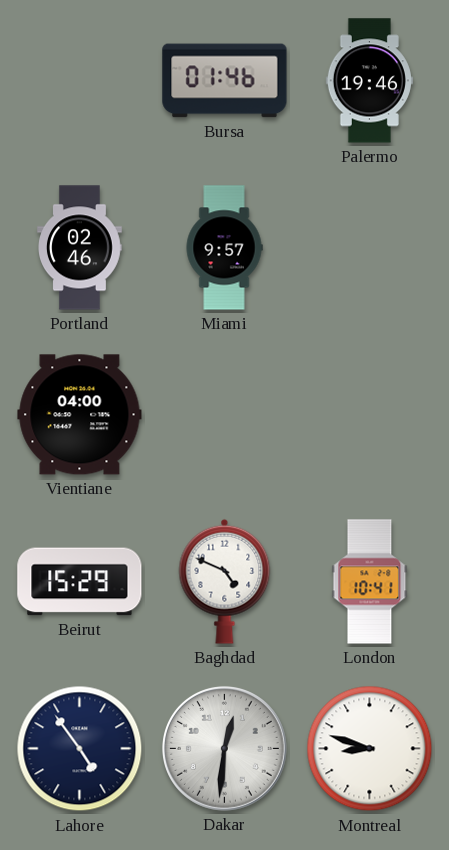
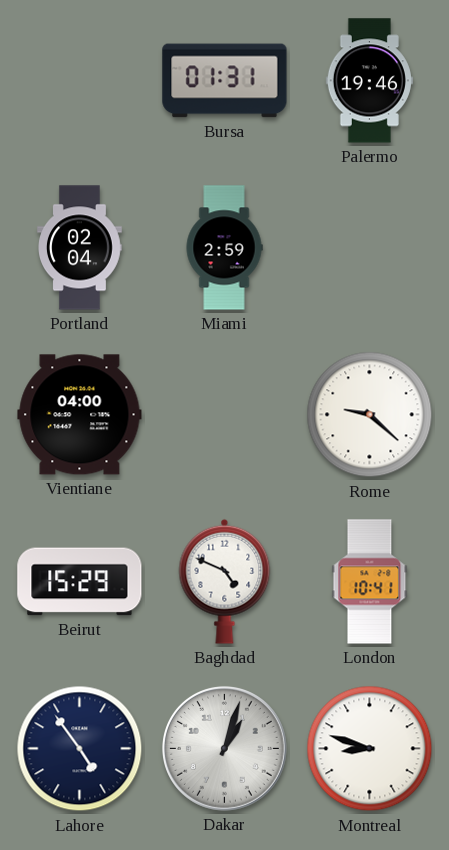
Bursa: 01:46 -> 01:31 (225, 81)
Portland: 02:46 -> 02:04 (80, 248)
Miami: 9:57 -> 2:59 (224, 248)
Rome: none -> 9:22 (370, 415)
Dakar: 12:31 -> 1:03 (224, 748)
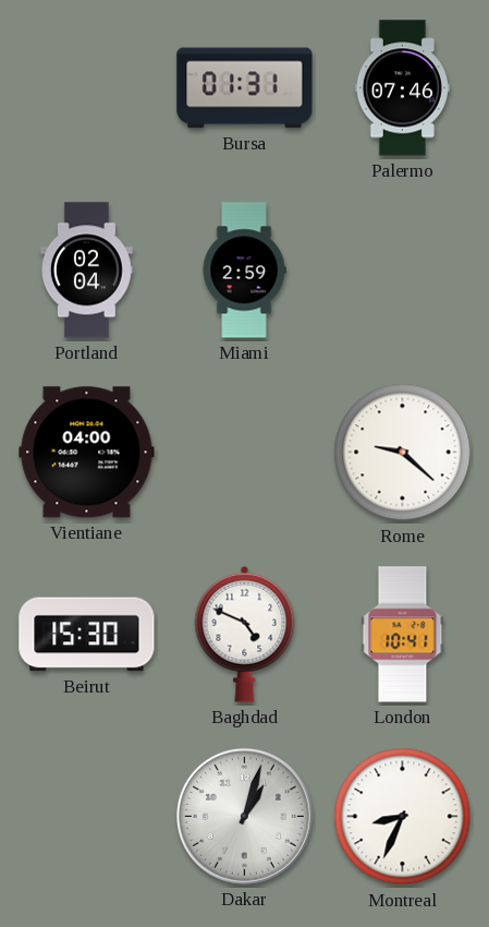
Palermo: 19:46 -> 07:46 (402, 88)
Beirut: 15:29 -> 15:30 (87, 635)
Lahore: 4:54 -> none (80, 749)
Montreal: 8:48 -> 8:34 (403, 817)
